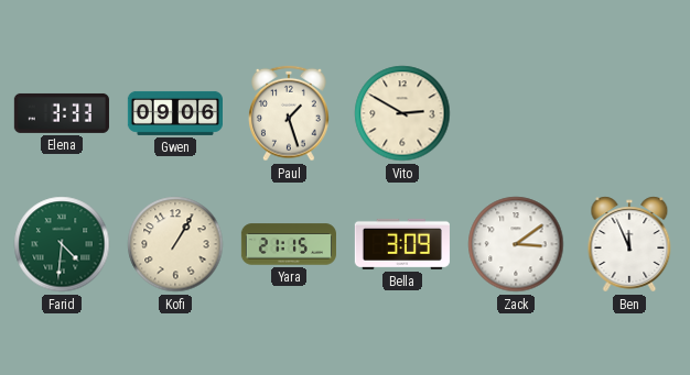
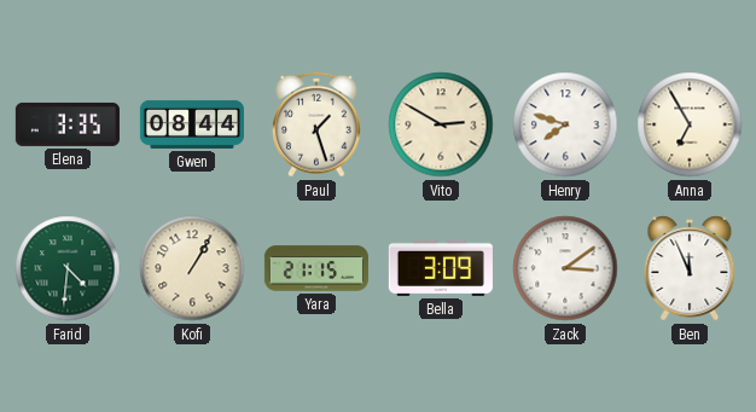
Elena: 3:33 -> 3:35 (68, 124)
Gwen: 09:06 -> 08:44 (191, 124)
Henry: none -> 7:48 (565, 124)
Anna: none -> 6:55 (690, 124)
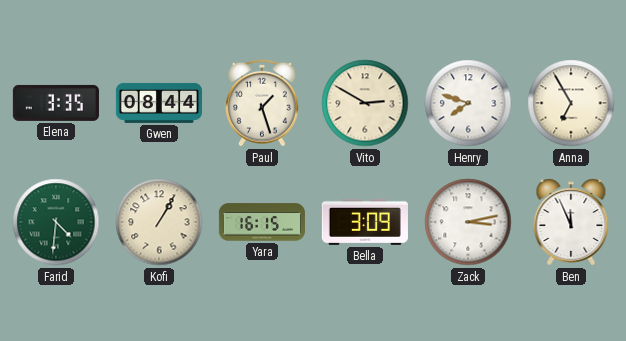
Yara: 21:15 -> 16:15 (262, 222)
Zack: 3:09 -> 3:13 (468, 222)
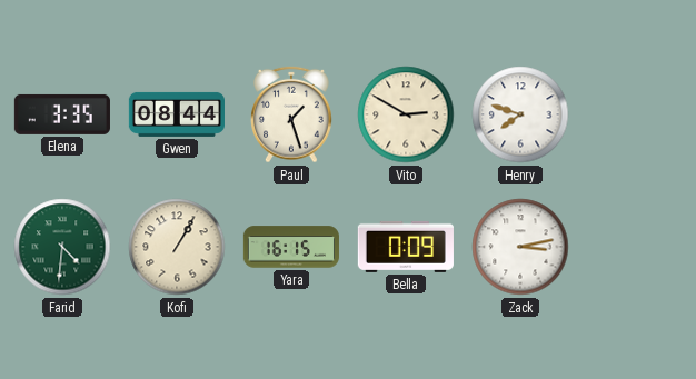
Anna: 6:55 -> none (571, 103)
Bella: 3:09 -> 0:09 (406, 247)
Ben: 11:56 -> none (571, 222)
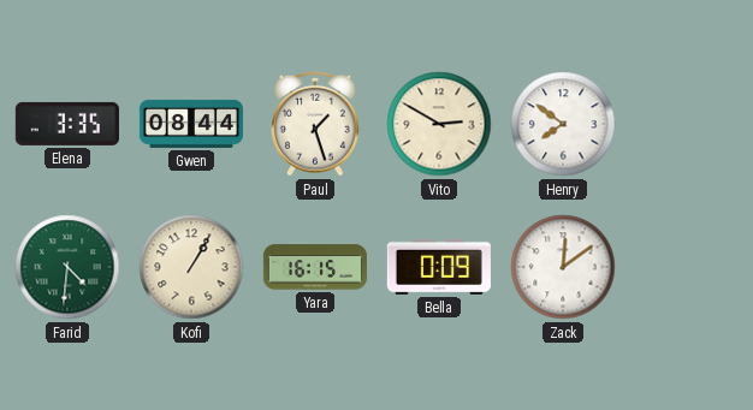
Henry: 7:48 -> 7:51 (563, 124)
Zack: 3:13 -> 12:09 (563, 267)
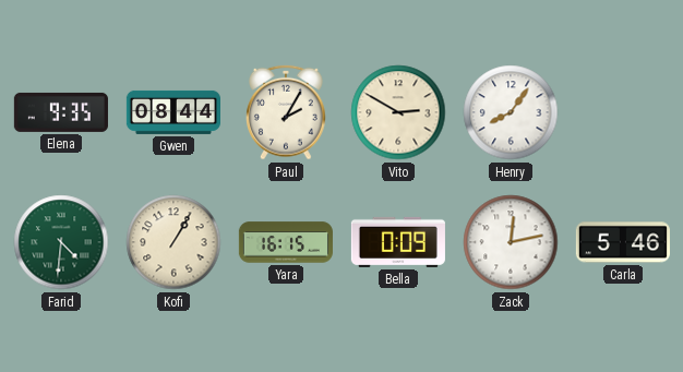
Elena: 3:35 -> 9:35 (61, 112)
Paul: 1:27 -> 2:05 (287, 112)
Henry: 7:51 -> 8:06 (511, 112)
Zack: 12:09 -> 12:13 (511, 242)
Carla: none -> 5:46 (623, 242)
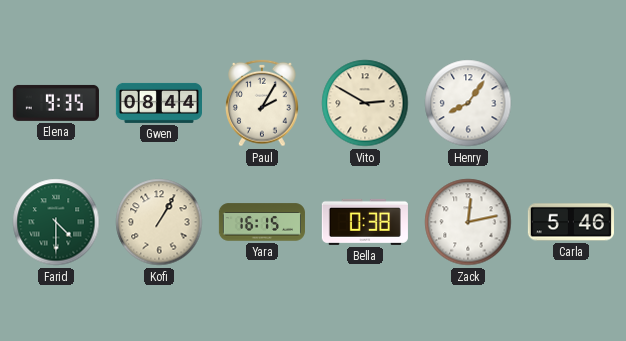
Farid: 4:31 -> 4:30 (56, 222)
Bella: 0:09 -> 0:38 (365, 222)
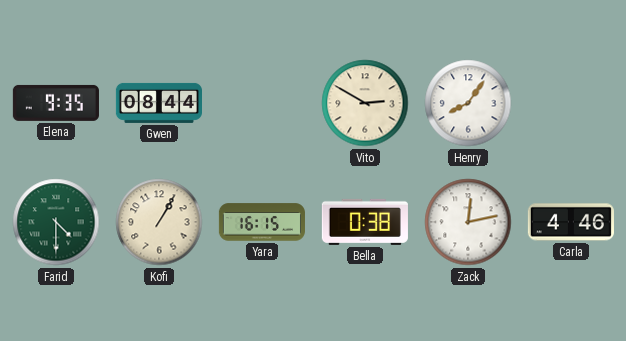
Paul: 2:05 -> none (263, 103)
Carla: 5:46 -> 4:46 (571, 222)
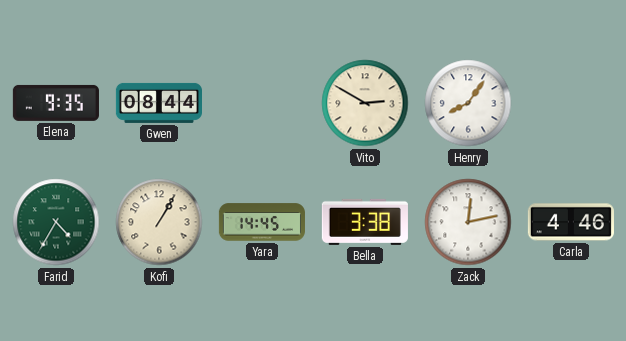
Farid: 4:30 -> 4:35 (56, 222)
Yara: 16:15 -> 14:45 (262, 222)
Bella: 0:38 -> 3:38 (365, 222)
